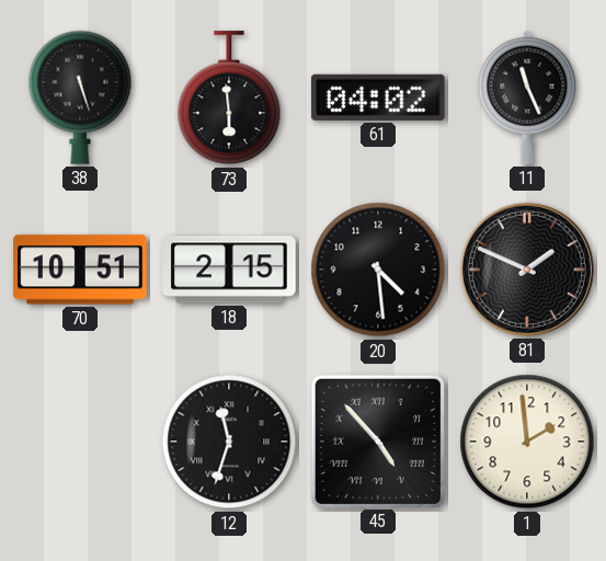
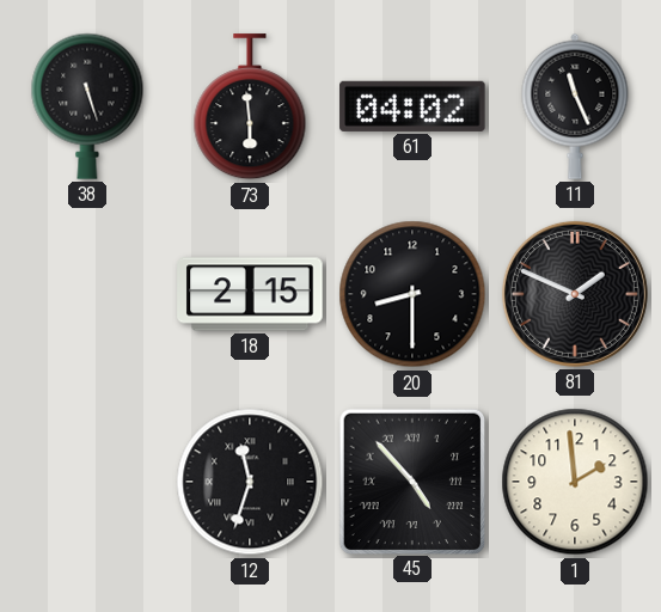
70: 10:51 -> none (80, 270)
20: 4:29 -> 8:30 (412, 294)
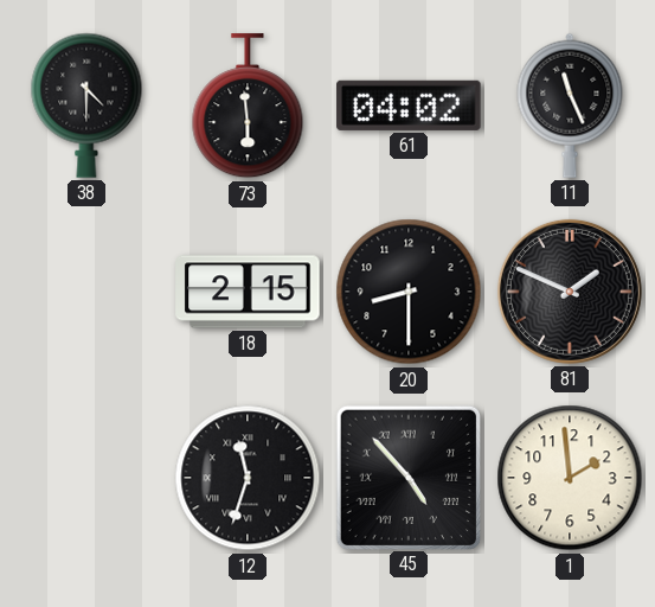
38: 5:27 -> 4:30 (86, 106)
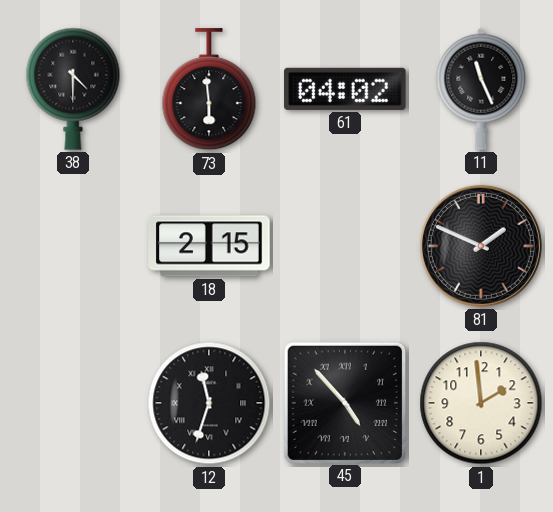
20: 8:30 -> none (409, 292)
